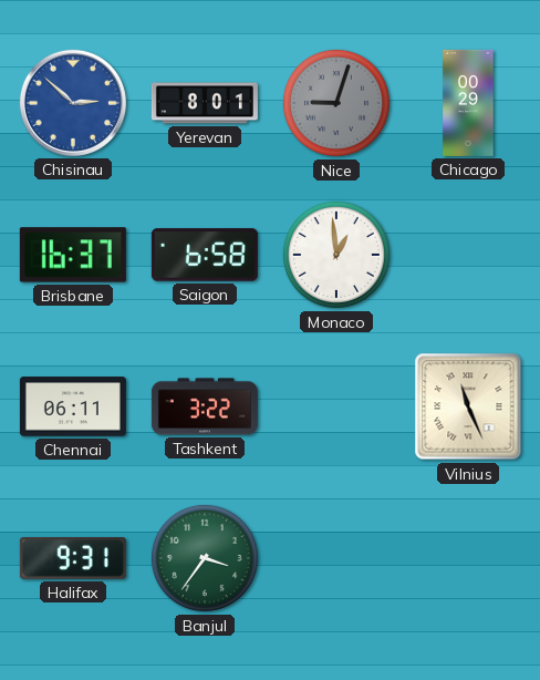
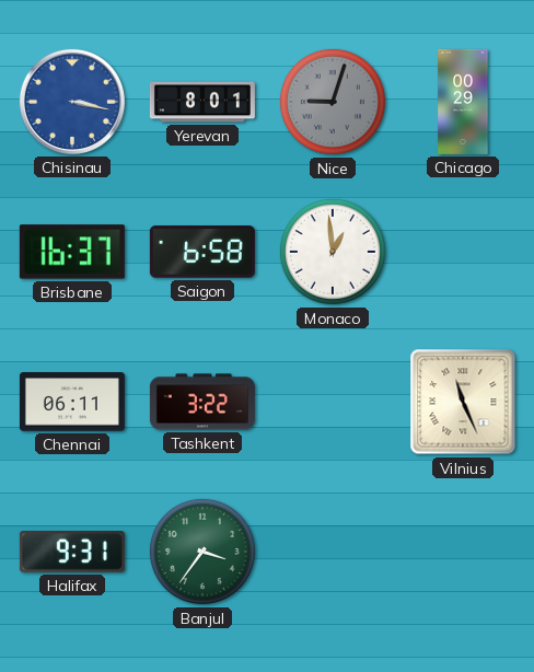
Chisinau: 2:52 -> 3:17 (72, 102)
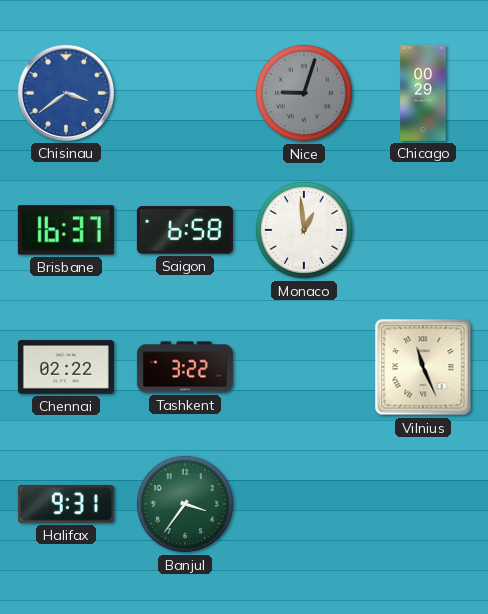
Chisinau: 3:17 -> 3:39 (66, 93)
Yerevan: 8:01 -> none (202, 102)
Chennai: 06:11 -> 02:22 (66, 367)
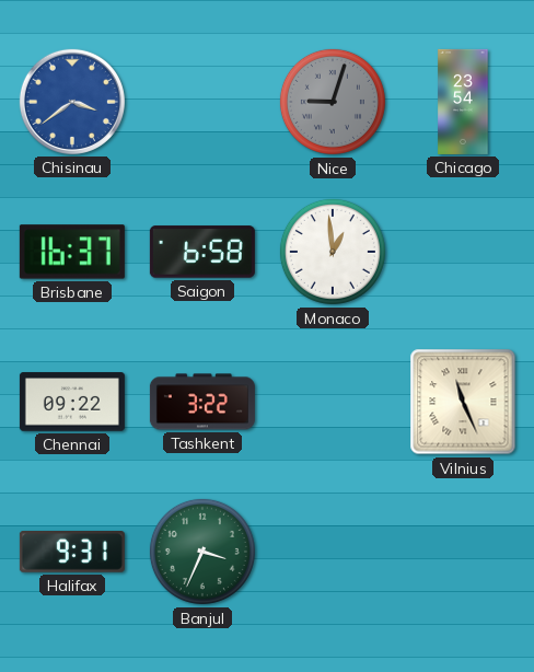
Chicago: 00:29 -> 23:54 (463, 102)
Chennai: 02:22 -> 09:22 (72, 402)
Banjul: 3:36 -> 3:34 (202, 552)
